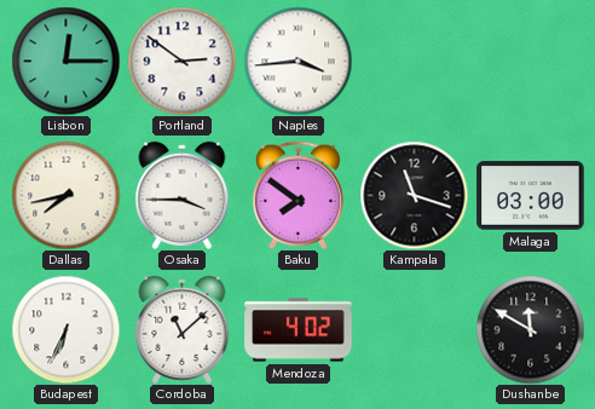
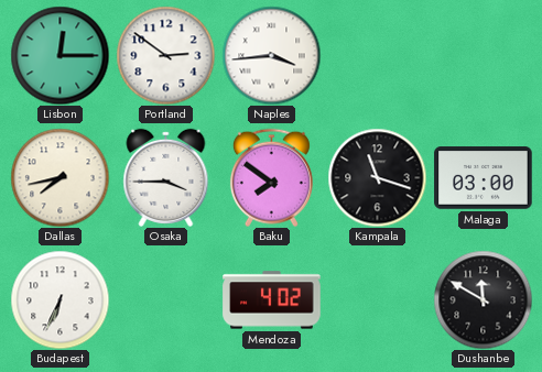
Cordoba: 11:08 -> none (183, 329)
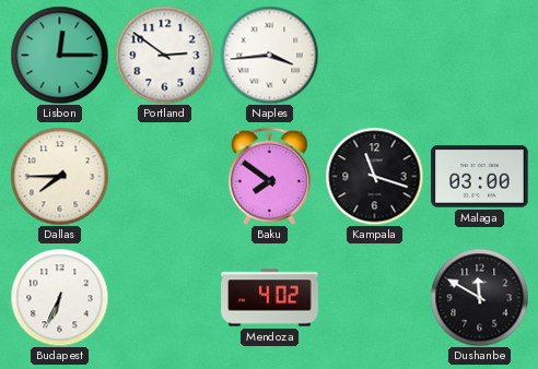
Dallas: 7:43 -> 7:45 (59, 176)
Osaka: 3:45 -> none (166, 177)
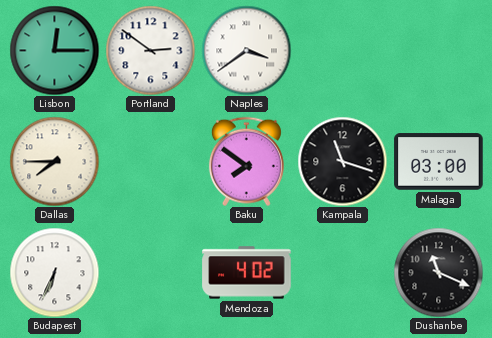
Naples: 3:44 -> 3:39 (246, 50)
Dushanbe: 11:50 -> 11:19 (438, 272)
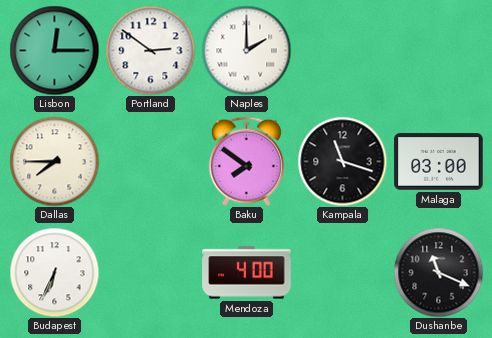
Naples: 3:39 -> 2:00 (246, 50)
Mendoza: 4:02 -> 4:00 (247, 273)
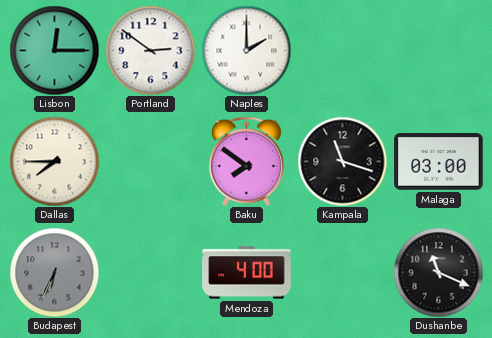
Budapest dial: white -> grey (54, 272)
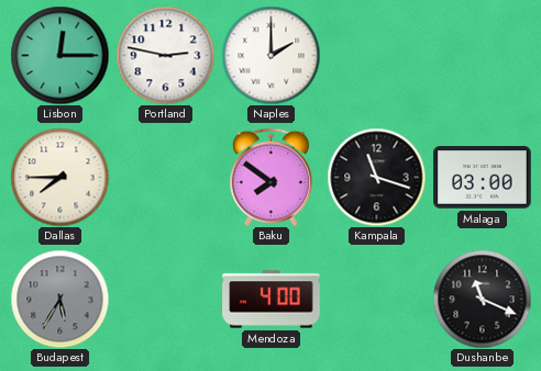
Portland: 2:51 -> 2:47 (165, 55)
Budapest: 6:34 -> 5:35 (59, 299)
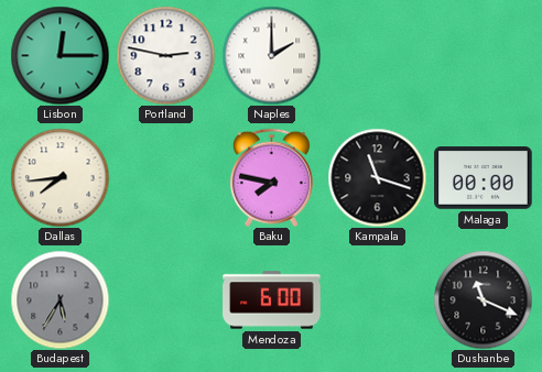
Dallas: 7:45 -> 7:44 (59, 177)
Baku: 7:51 -> 7:47 (271, 177)
Malaga: 03:00 -> 00:00 (484, 178)
Mendoza: 4:00 -> 6:00 (272, 300)
